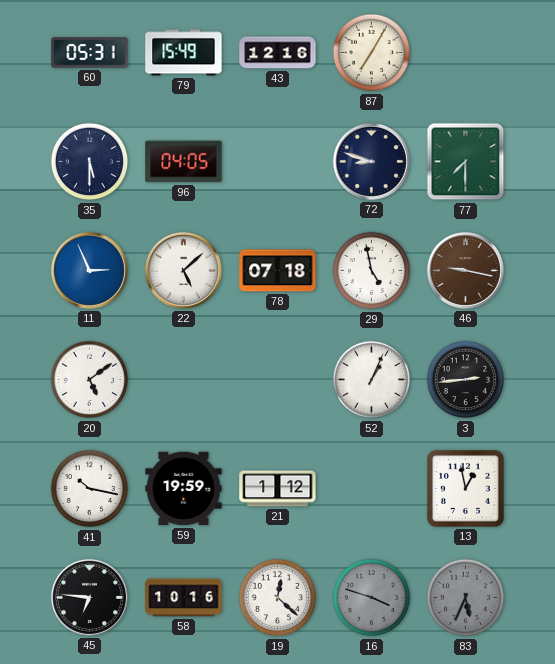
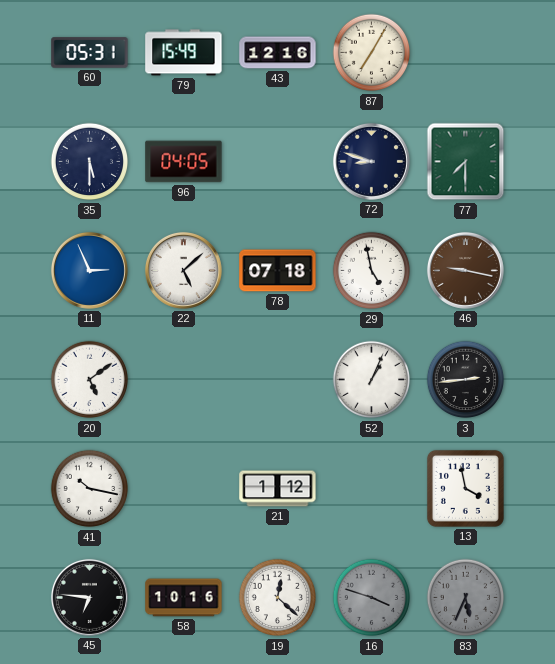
59: 19:59 -> none (184, 489)
13: 12:58 -> 3:58 (465, 488)
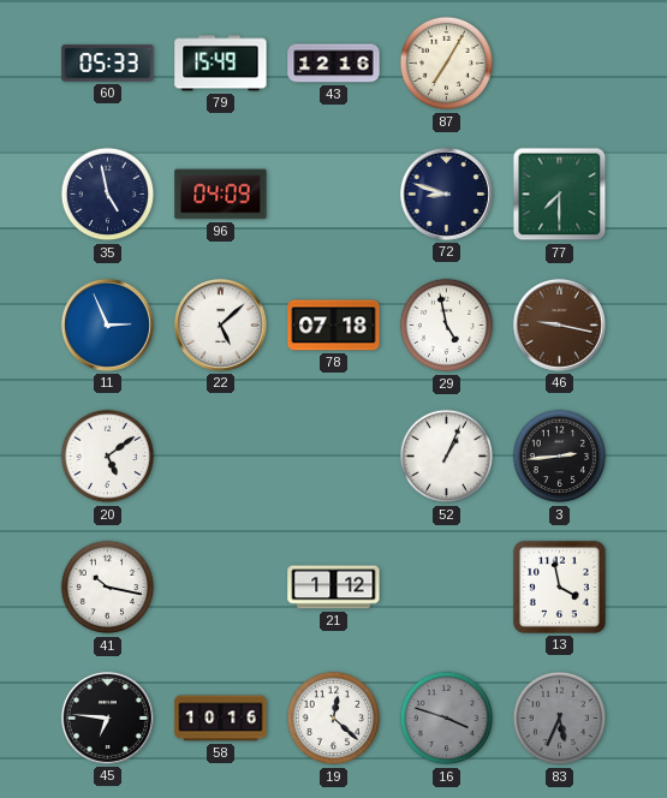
60: 05:31 -> 05:33 (108, 64)
35: 5:30 -> 4:58 (108, 195)
96: 04:05 -> 04:09 (221, 195)
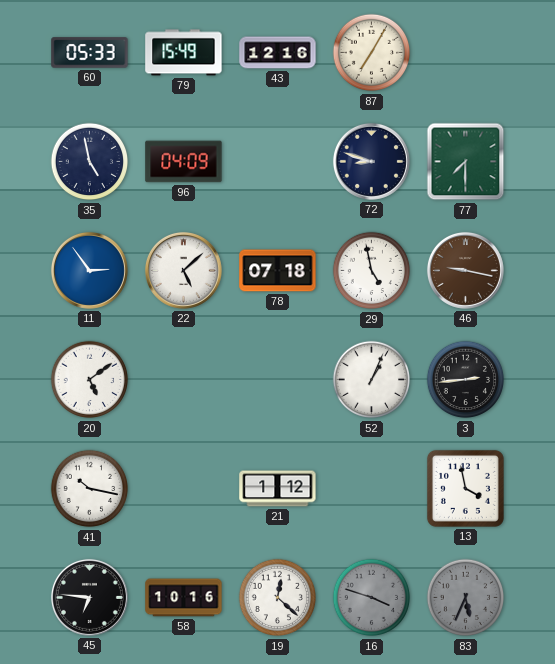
11: 2:56 -> 2:54 (89, 270)
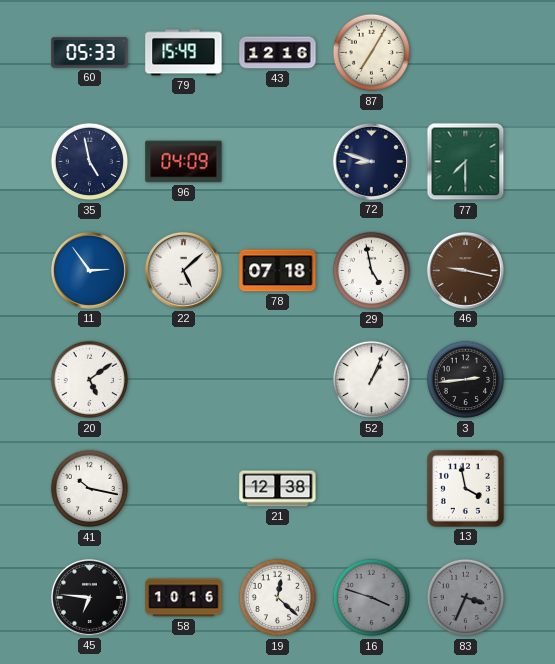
21: 1:12 -> 12:38 (278, 489)
83: 5:34 -> 3:34 (466, 598)
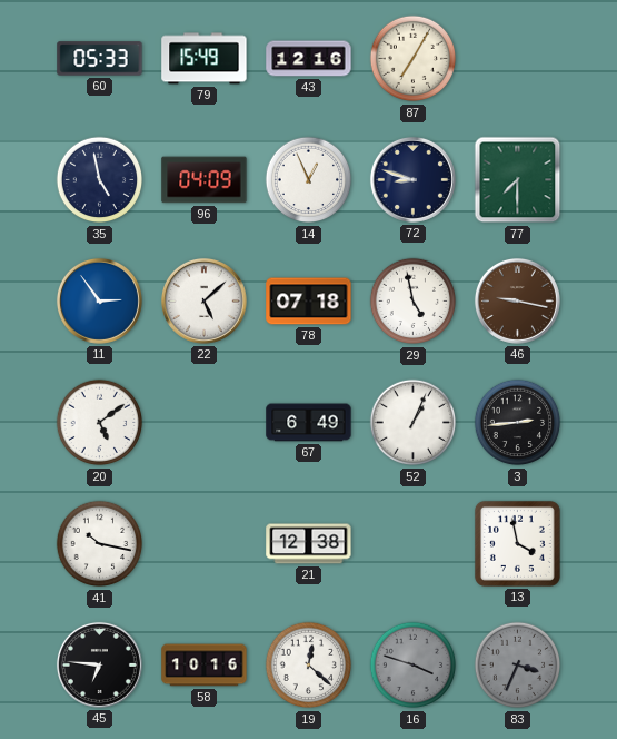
14: none -> 12:56 (309, 180)
67: none -> 6:49 (309, 423)
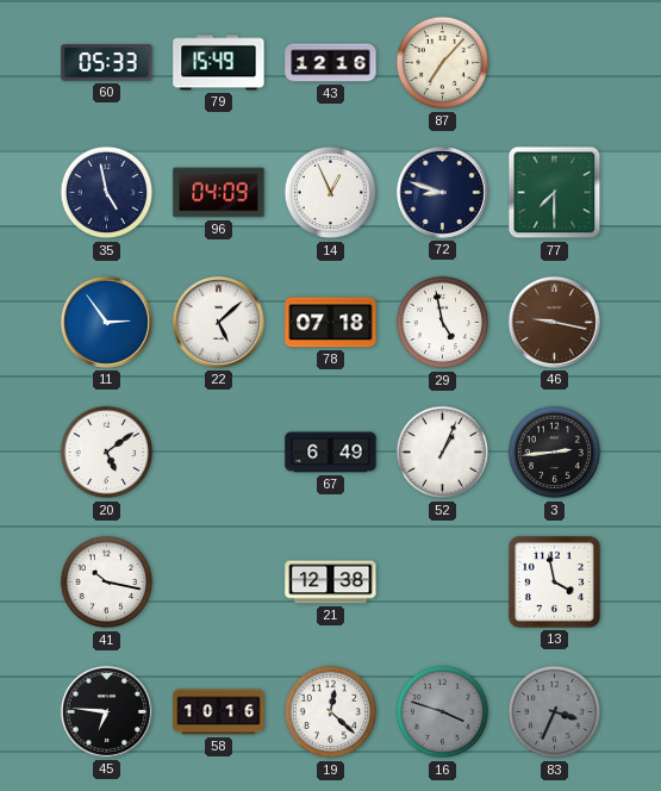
87: 7:05 -> 7:07 (443, 63)
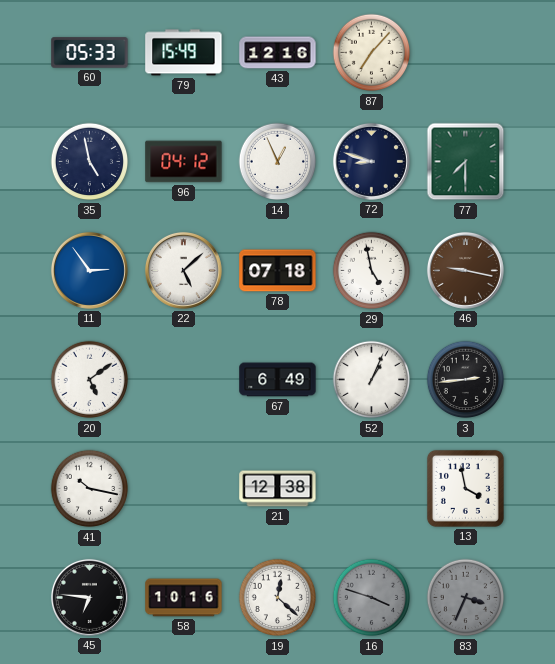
96: 04:09 -> 04:12 (184, 162)
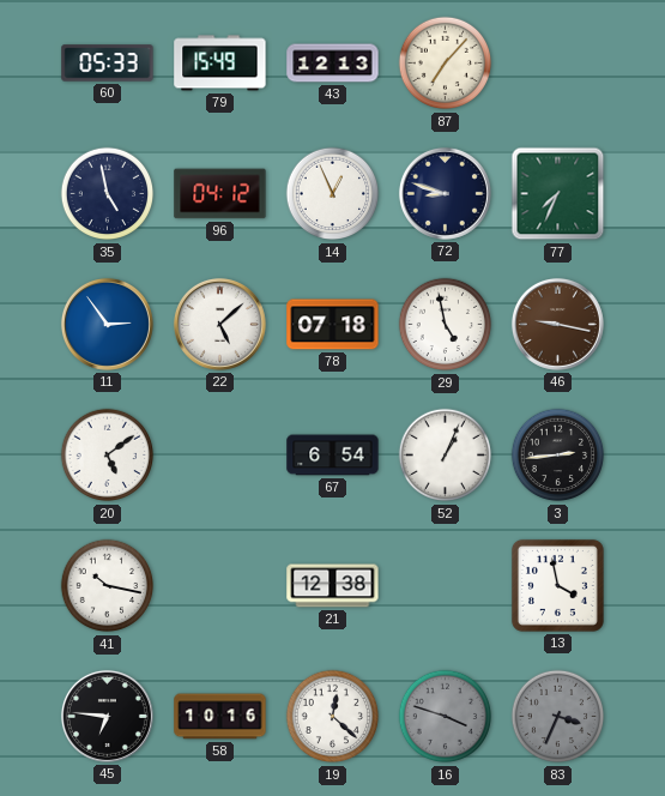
43: 12:16 -> 12:13 (333, 64)
77: 7:30 -> 7:34 (558, 194)
67: 6:49 -> 6:54 (333, 456)
